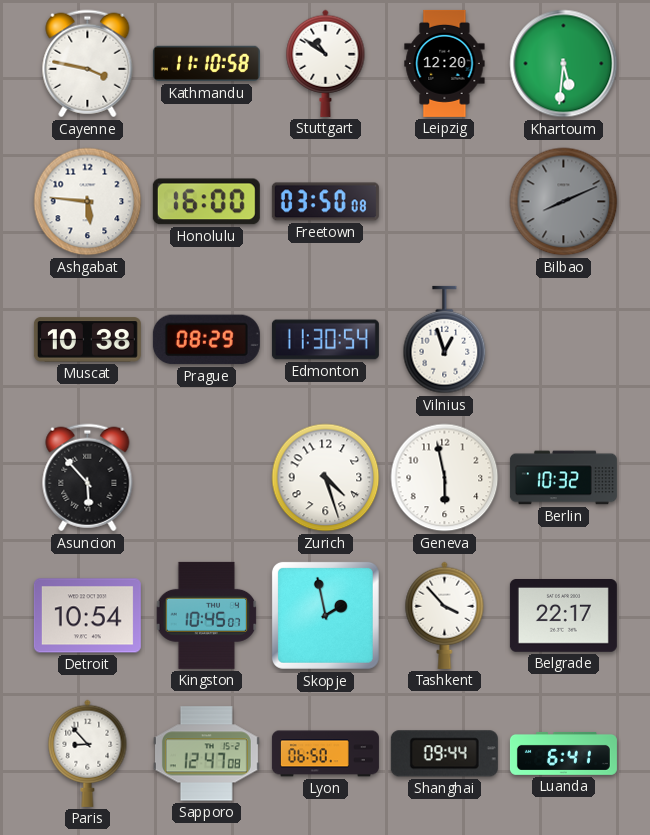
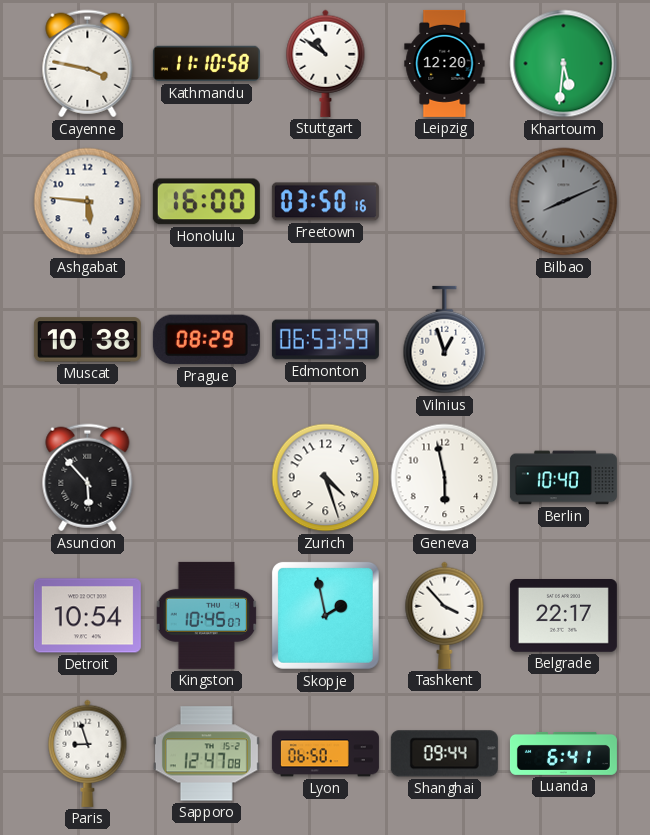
Freetown: 03:50:08 -> 03:50:16 (325, 202)
Edmonton: 11:30 -> 06:53 (325, 340)
Berlin: 10:32 -> 10:40 (563, 478)
Paris: 8:53 -> 8:57 (88, 753)
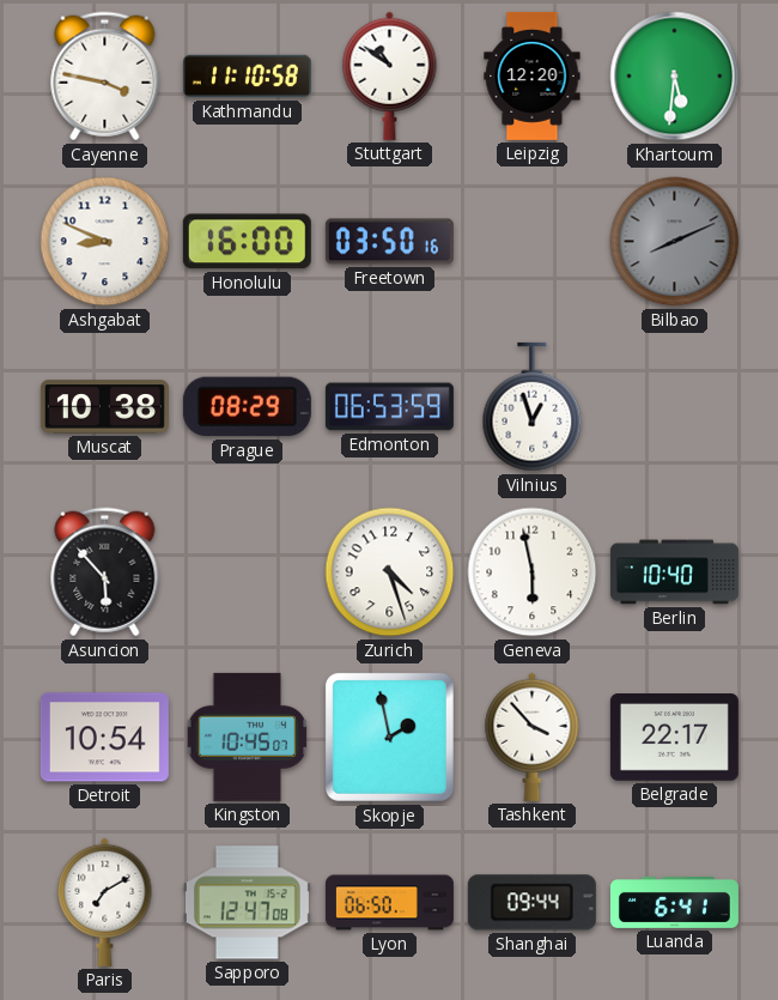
Ashgabat: 5:46 -> 8:49 (105, 242)
Paris: 8:57 -> 7:10 (105, 902)
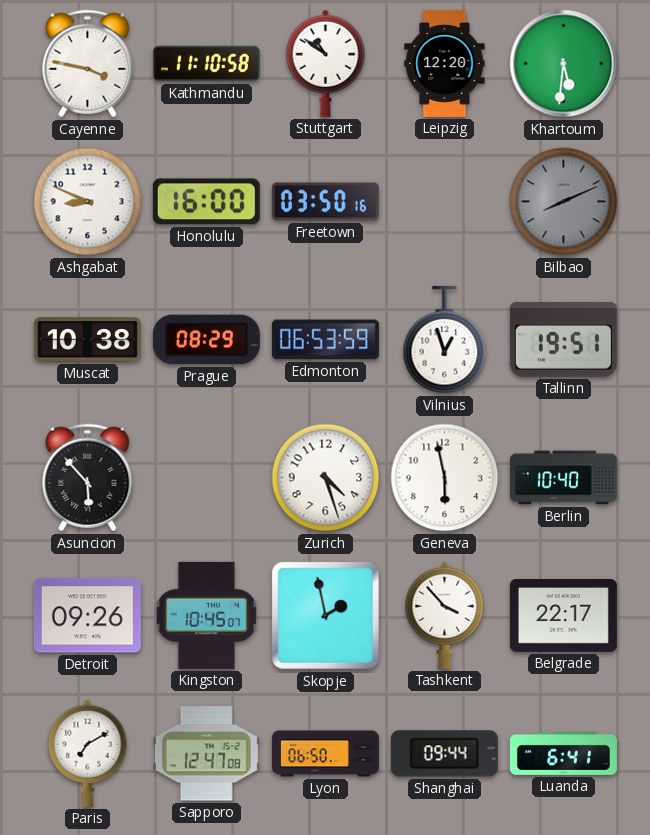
Tallinn: none -> 19:51 (563, 340)
Detroit: 10:54 -> 09:26 (87, 616)
